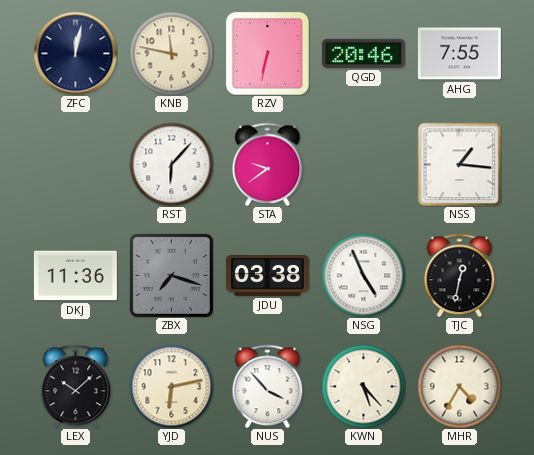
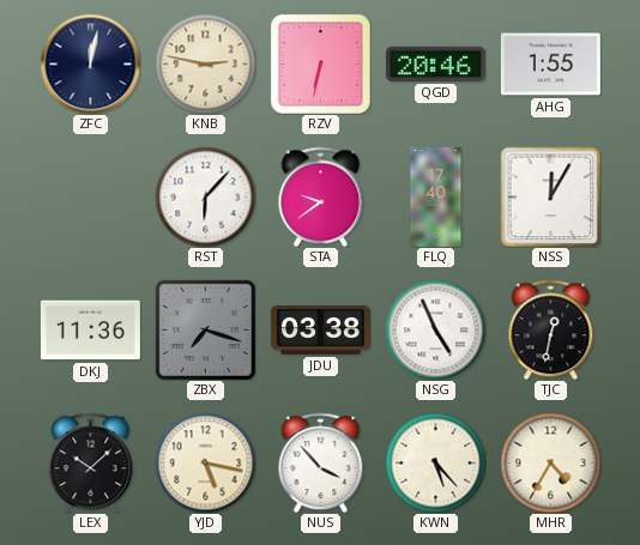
KNB: 11:47 -> 2:47 (205, 63)
AHG: 7:55 -> 1:55 (550, 65)
FLQ: none -> 17:40 (436, 196)
NSS: 1:16 -> 12:05 (550, 196)
YJD: 6:13 -> 5:17 (205, 462)
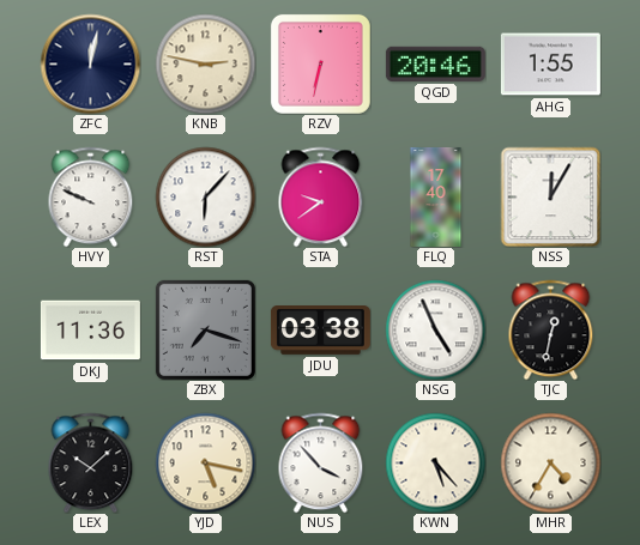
HVY: none -> 9:49 (91, 196)
